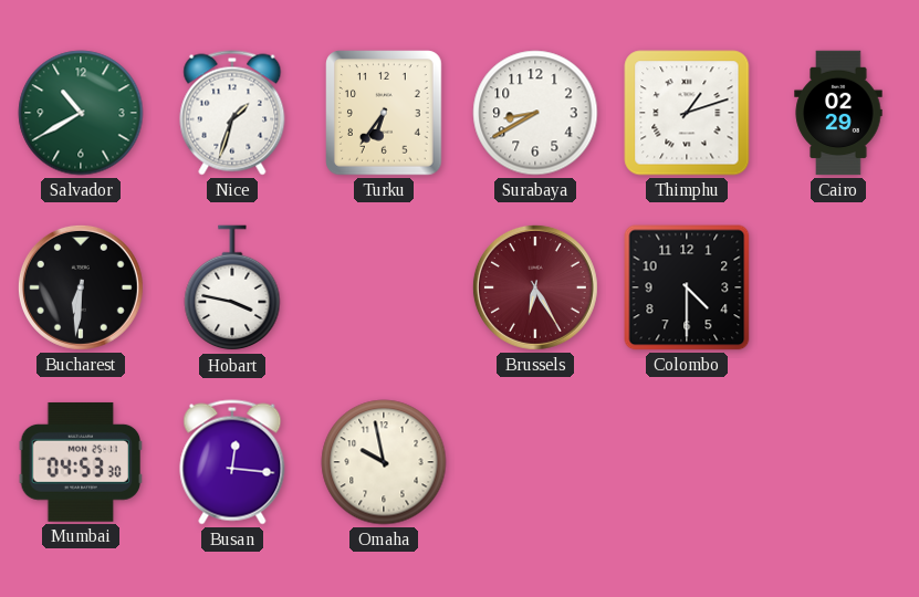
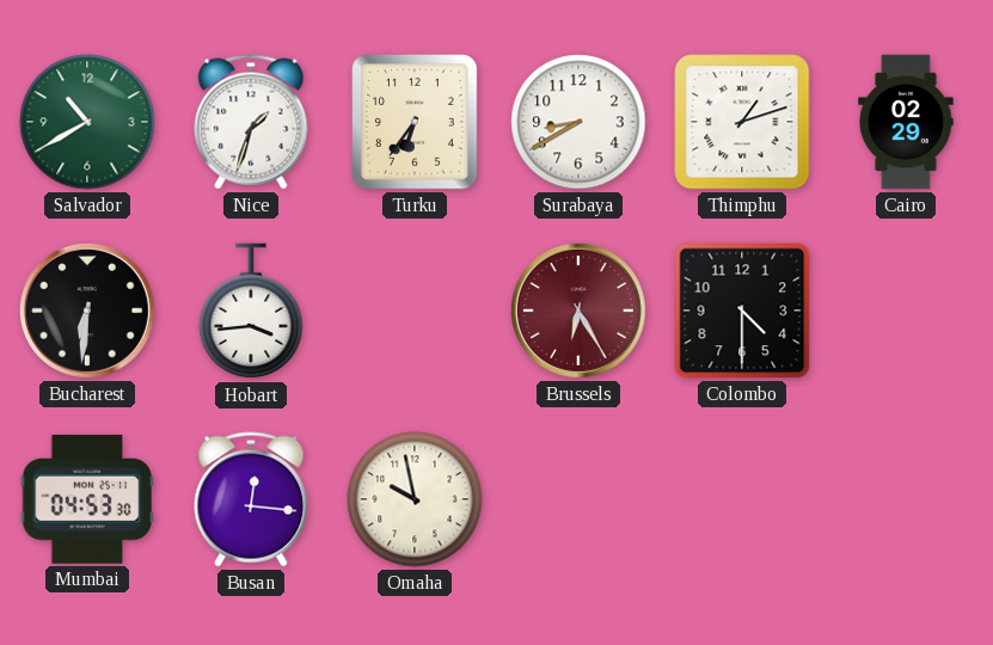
Hobart: 3:47 -> 3:44 (251, 312)
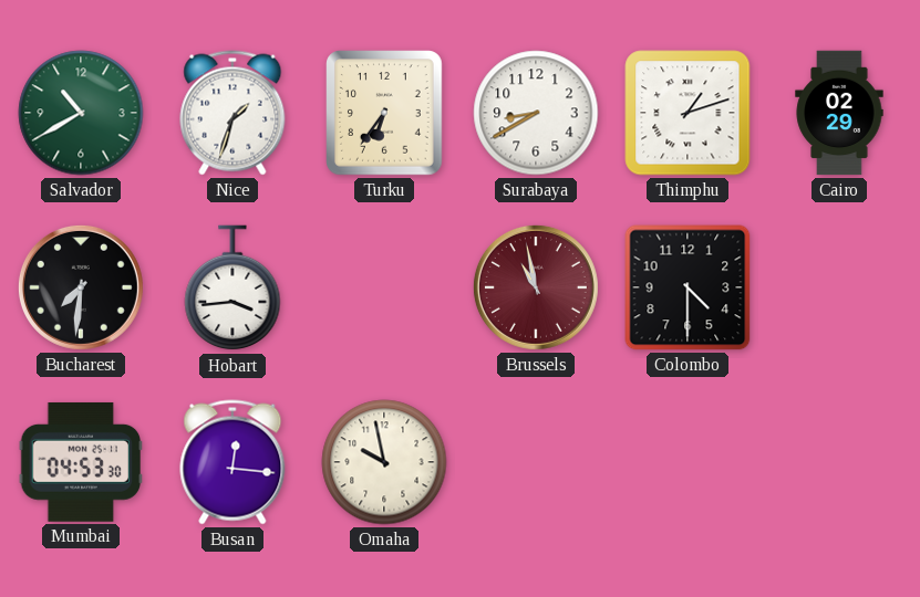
Bucharest: 6:31 -> 7:31 (81, 287)
Brussels: 6:25 -> 10:58 (536, 287)
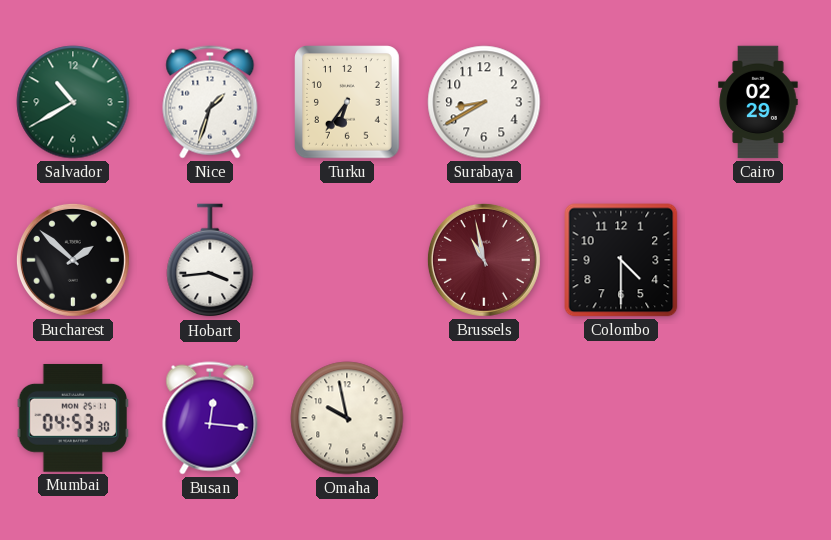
Thimphu: 1:12 -> none (688, 113)
Bucharest: 7:31 -> 1:52 (73, 260)
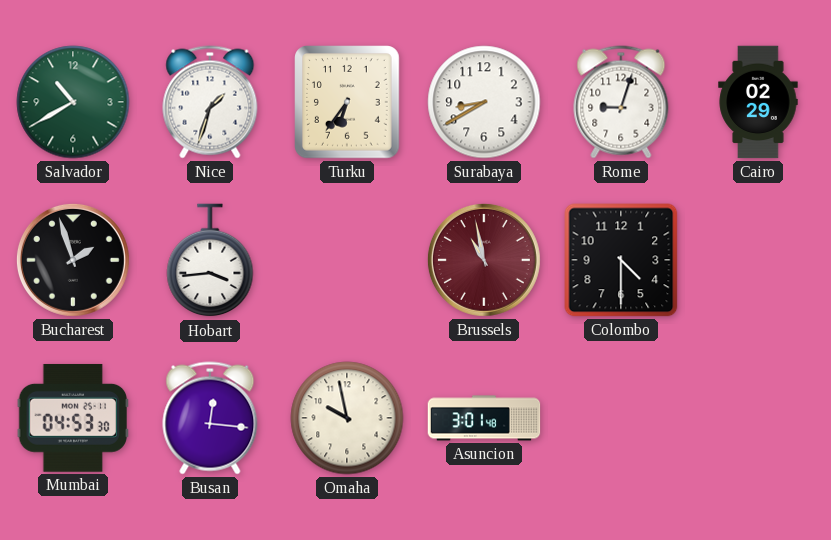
Rome: none -> 9:03 (621, 102)
Bucharest: 1:52 -> 1:57 (73, 260)
Asuncion: none -> 3:01 (484, 418)
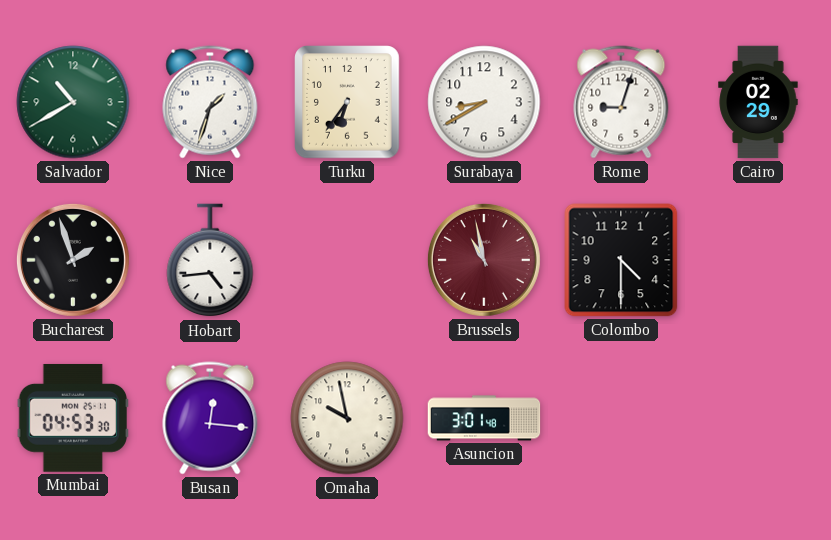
Hobart: 3:44 -> 4:44 (210, 261)
